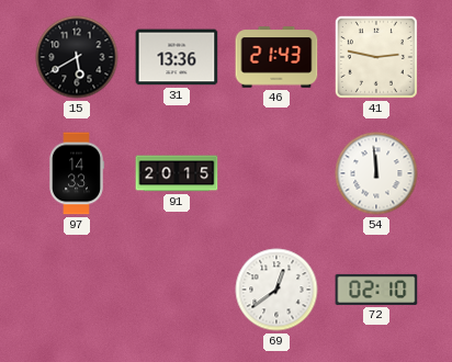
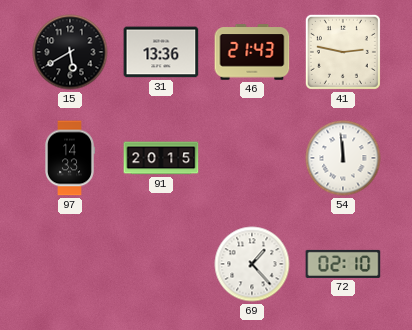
69: 12:39 -> 1:23 (252, 264)
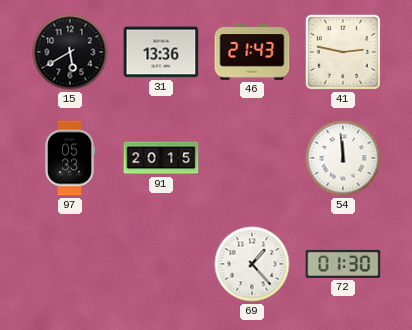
97: 14:33 -> 05:33 (70, 158)
72: 02:10 -> 01:30 (343, 264)
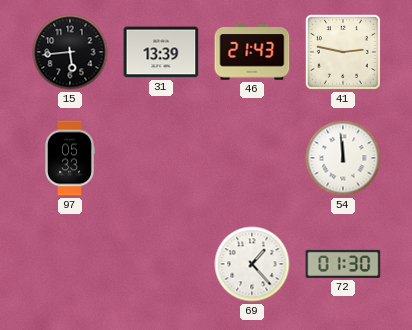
15: 5:40 -> 5:44 (70, 52)
31: 13:36 -> 13:39 (161, 52)
91: 20:15 -> none (161, 158)
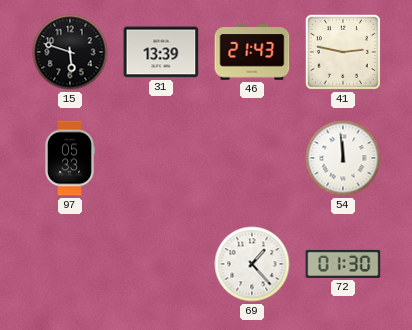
15: 5:44 -> 5:48 (70, 52)
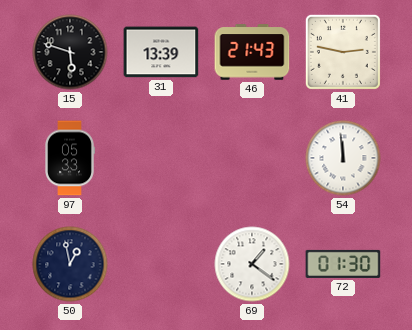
50: none -> 12:58 (70, 264)
69: 1:23 -> 1:21 (252, 264)
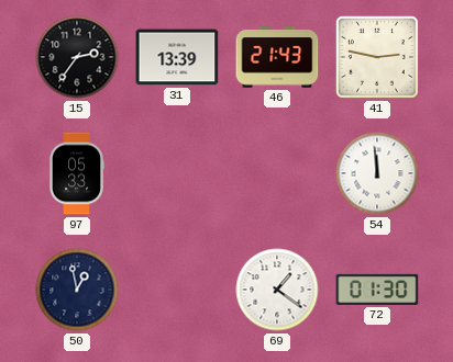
15: 5:48 -> 2:36 (77, 57)
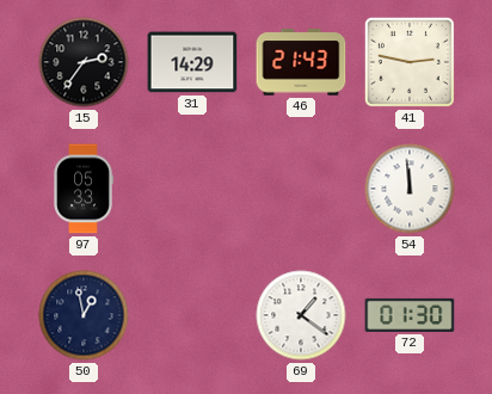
31: 13:39 -> 14:29 (192, 62)
